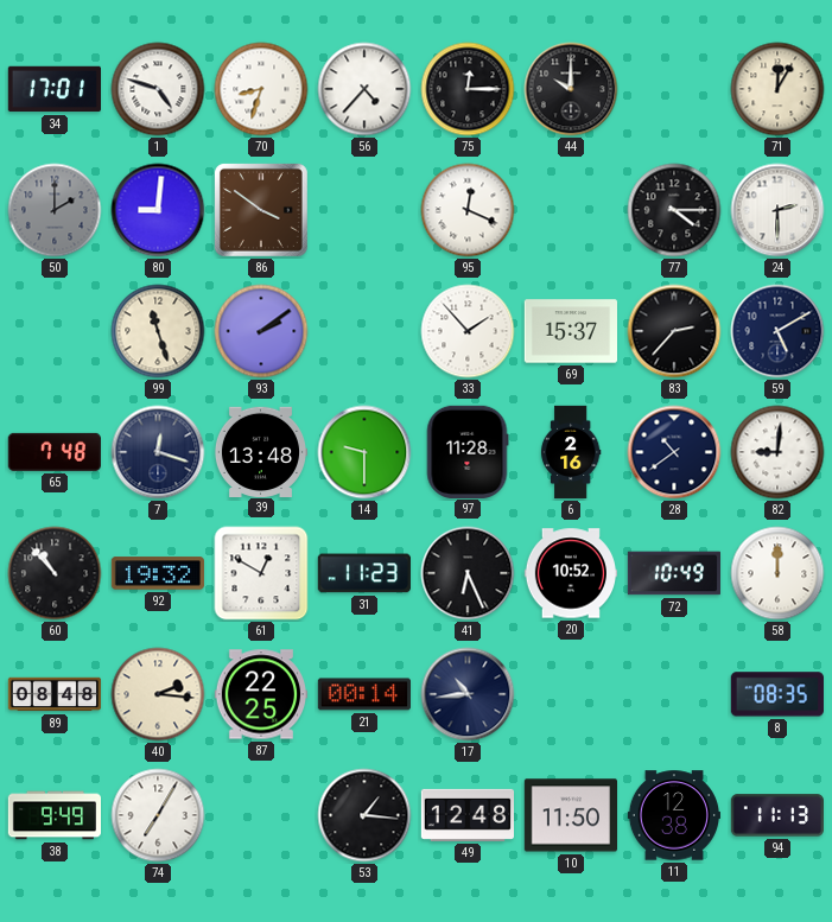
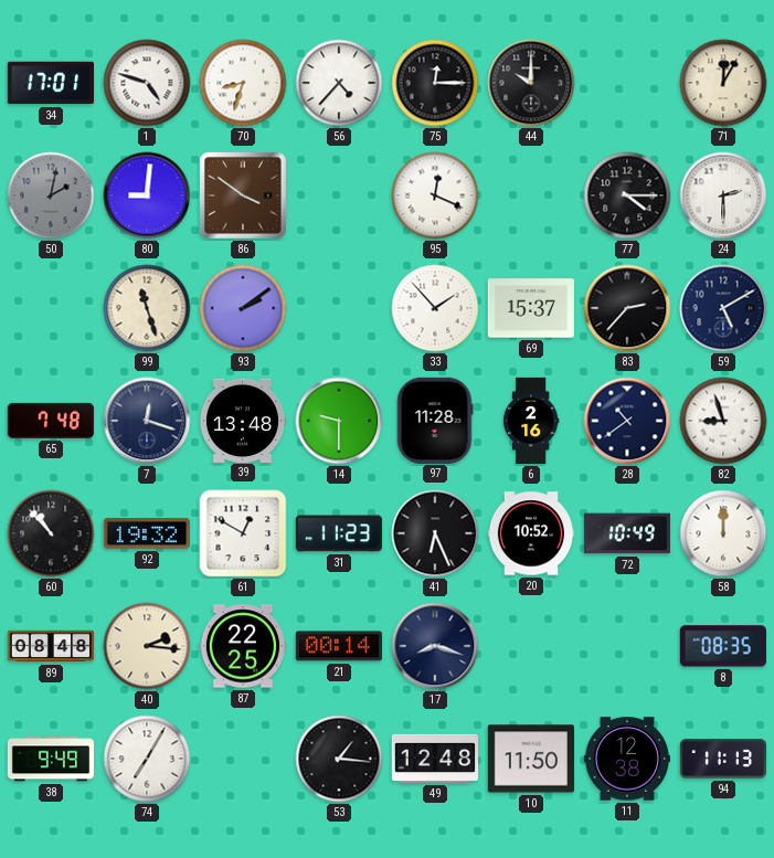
50: 2:00 -> 2:02 (51, 195)
82: 9:01 -> 8:57 (723, 421)
17: 10:44 -> 8:18 (435, 646)
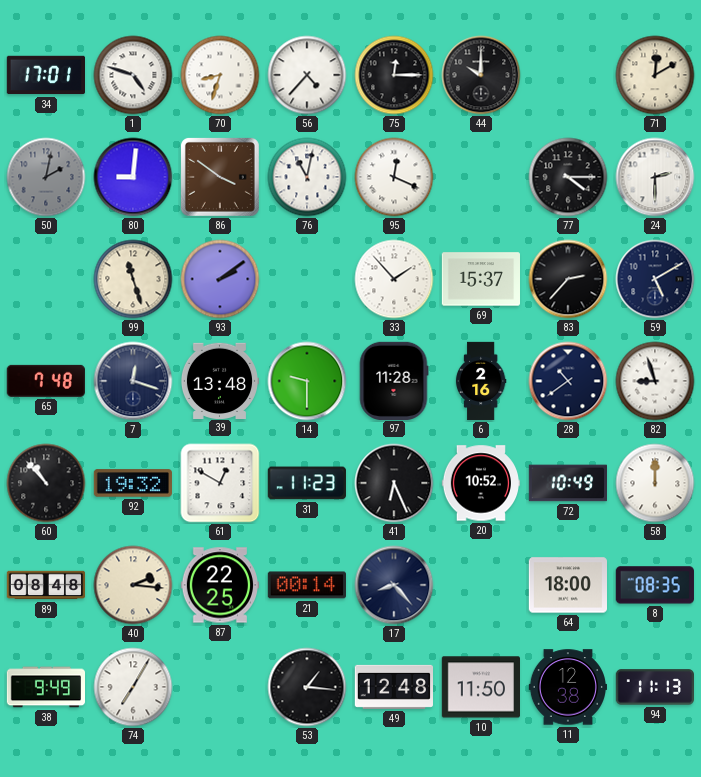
71: 12:05 -> 12:10 (655, 75)
76: none -> 11:02 (307, 177)
17: 8:18 -> 8:23 (394, 585)
64: none -> 18:00 (567, 585)
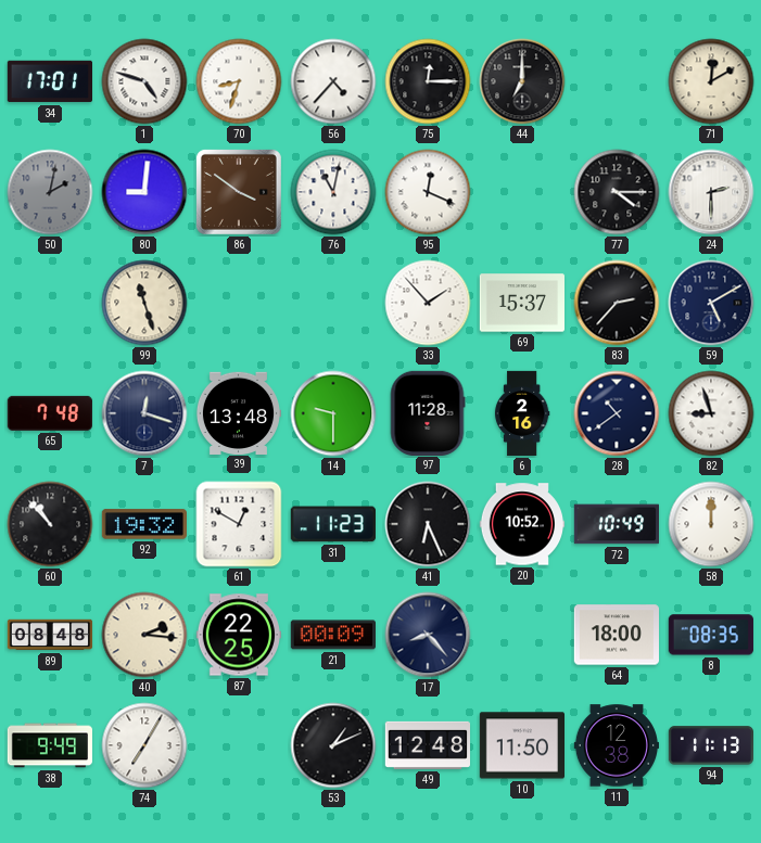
44: 10:00 -> 7:00 (522, 81)
93: 2:09 -> none (220, 279)
21: 00:14 -> 00:09 (332, 635)
53: 1:16 -> 1:11 (333, 745)
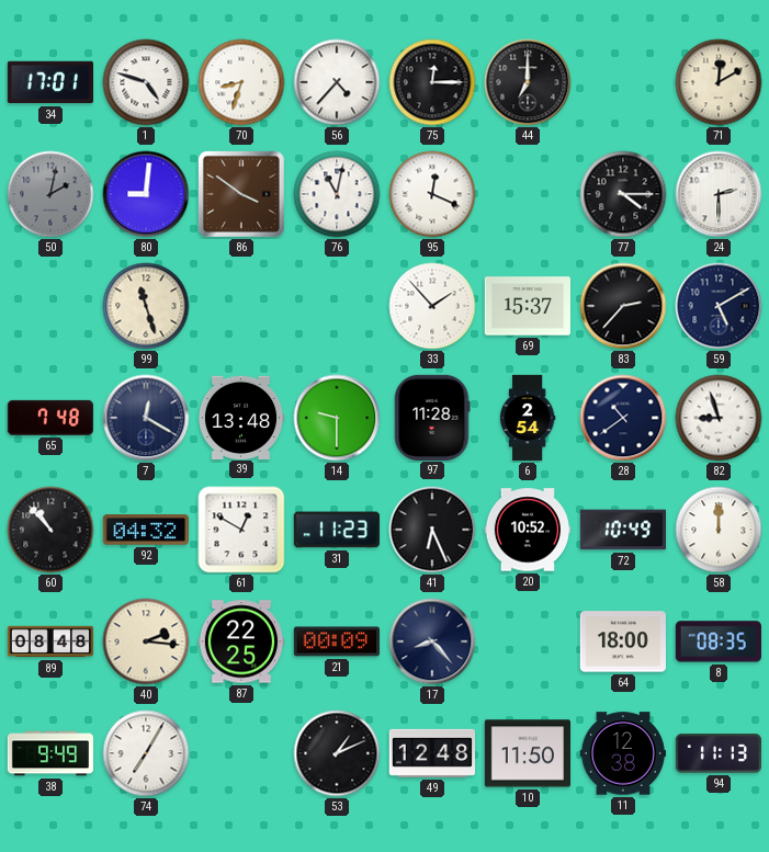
7: 12:18 -> 12:20 (146, 418)
6: 2:16 -> 2:54 (528, 418)
92: 19:32 -> 04:32 (146, 530)
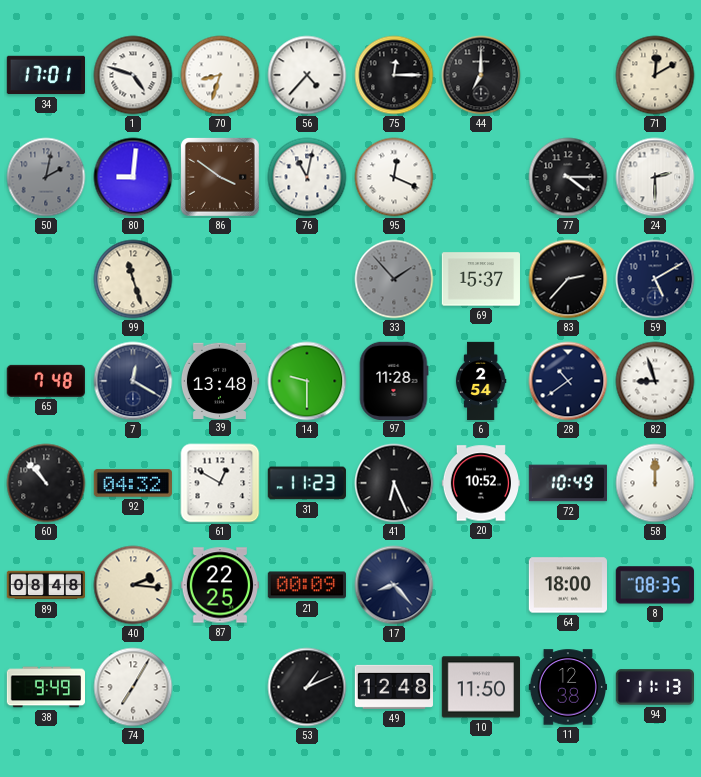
33 dial: white -> grey (394, 279)
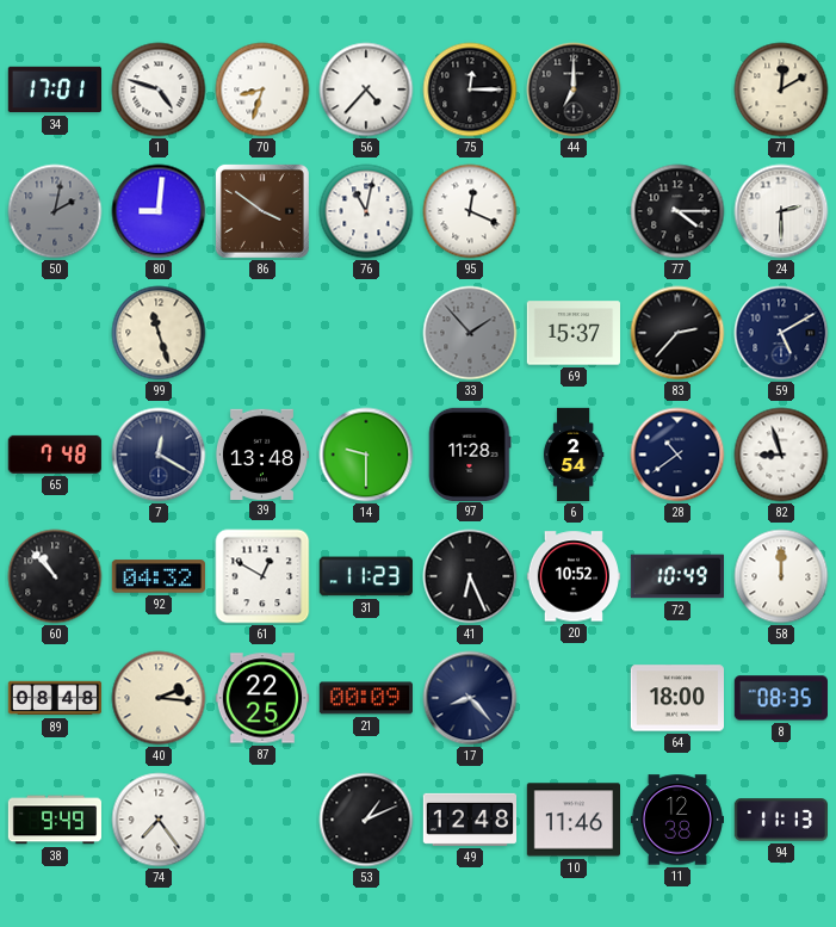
74: 7:05 -> 7:24 (159, 820)
10: 11:50 -> 11:46 (572, 820)
